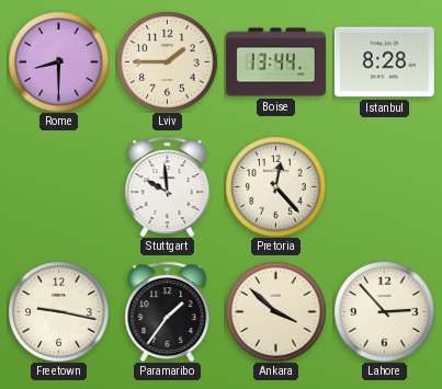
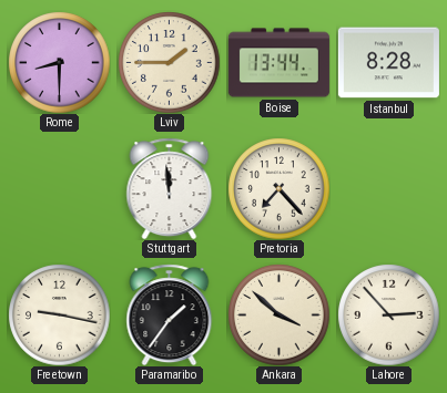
Stuttgart: 9:59 -> 11:59 (170, 188)
Pretoria: 12:23 -> 7:23 (278, 188)
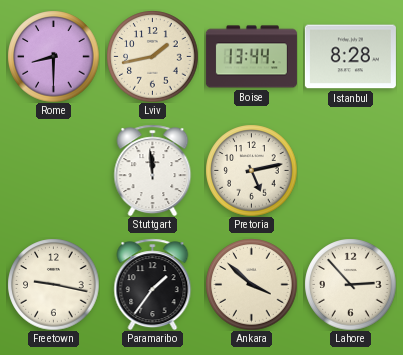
Lviv: 1:45 -> 1:43 (152, 56)
Pretoria: 7:23 -> 5:13 (251, 170)
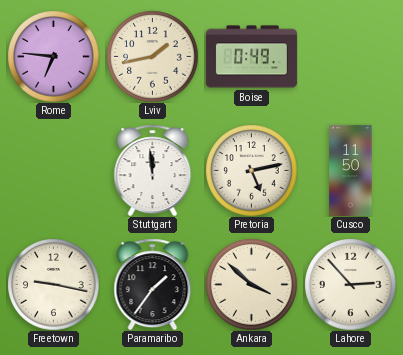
Rome: 8:30 -> 6:46 (53, 56)
Boise: 13:44 -> 0:49 (251, 57)
Istanbul: 8:28 -> none (350, 57)
Cusco: none -> 11:50 (351, 170)
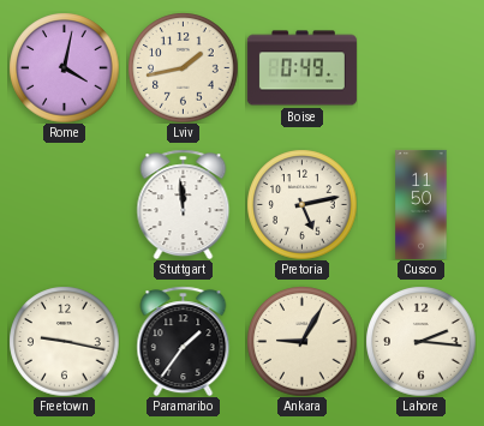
Rome: 6:46 -> 4:02 (64, 67)
Ankara: 3:52 -> 9:05 (301, 341)
Lahore: 2:53 -> 2:16 (420, 341)
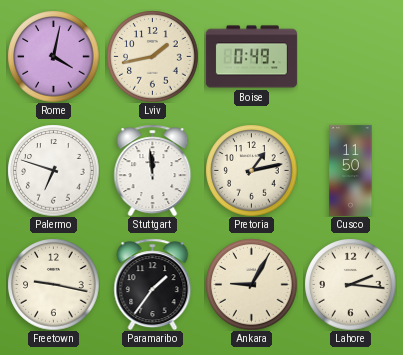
Palermo: none -> 6:48 (53, 170)
Pretoria: 5:13 -> 1:13 (251, 170)
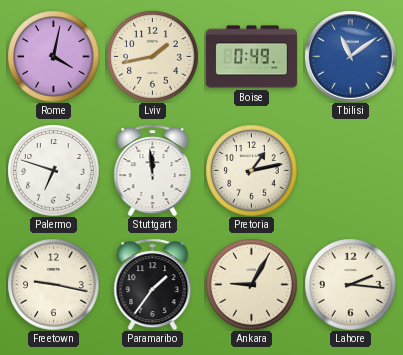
Tbilisi: none -> 11:09 (350, 56)
Cusco: 11:50 -> none (351, 170)
